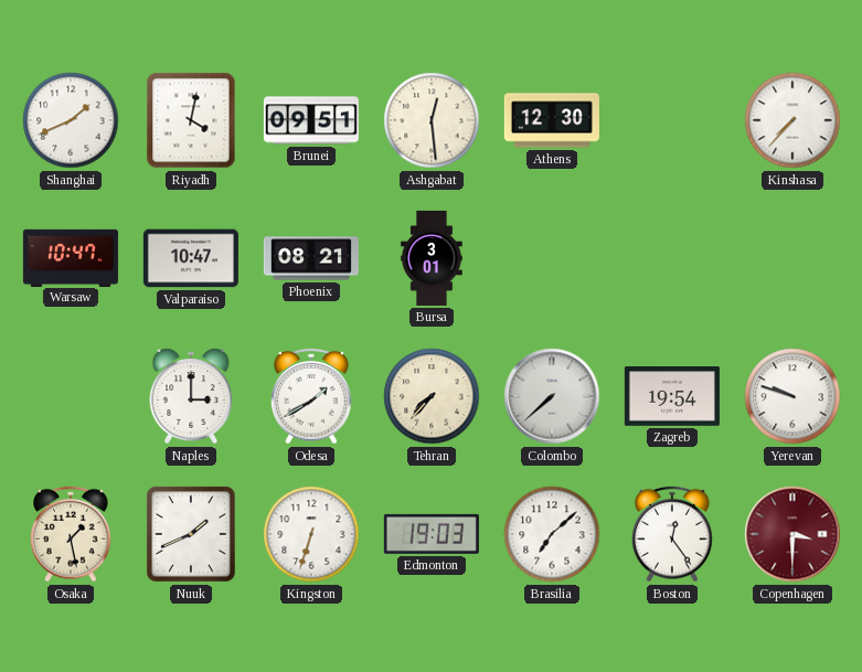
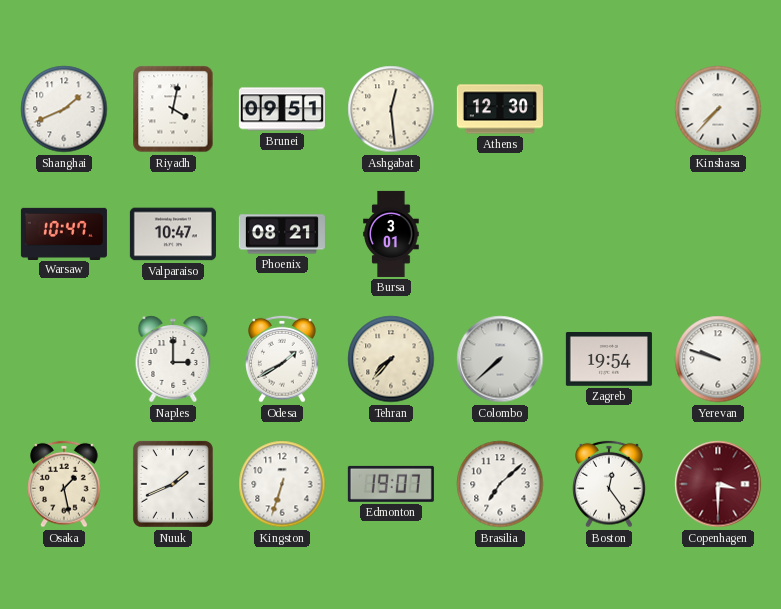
Edmonton: 19:03 -> 19:07 (391, 484)
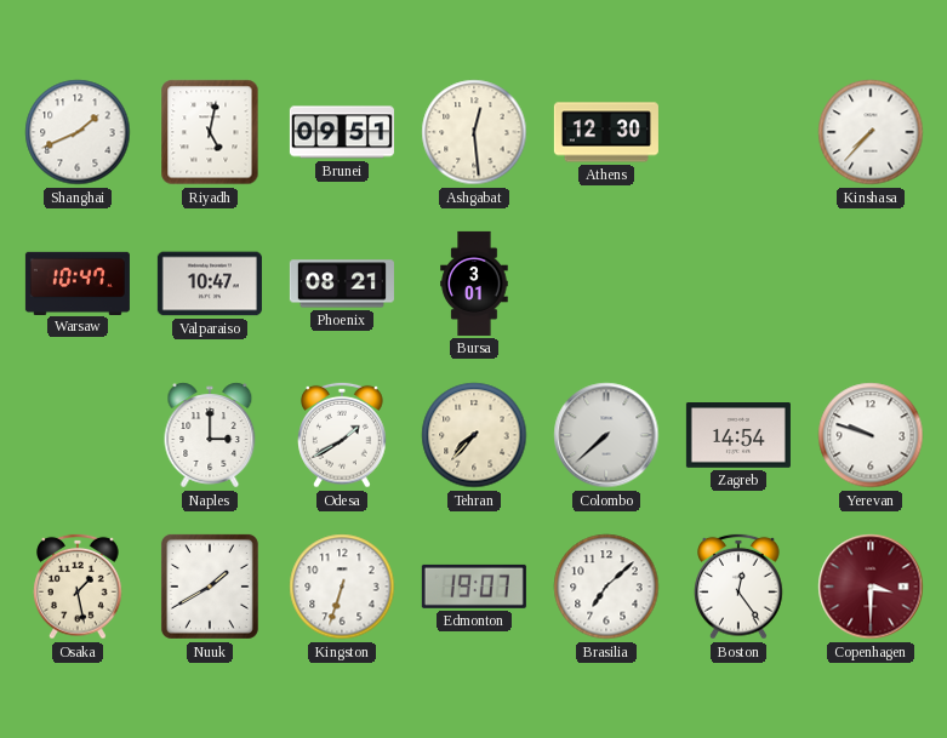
Riyadh: 4:02 -> 5:02 (210, 132)
Zagreb: 19:54 -> 14:54 (738, 435)
Nuuk: 1:41 -> 1:40 (210, 587)
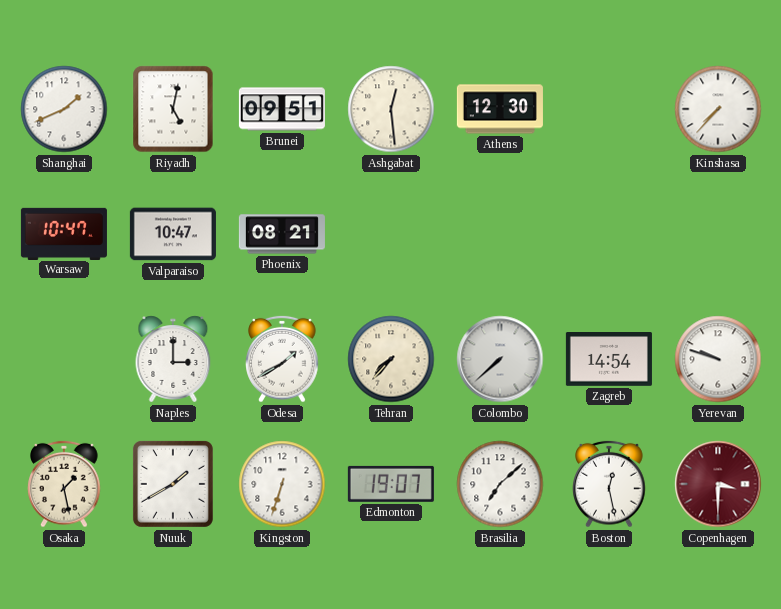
Bursa: 3:01 -> none (474, 284)
Boston: 12:24 -> 12:28 (609, 484)
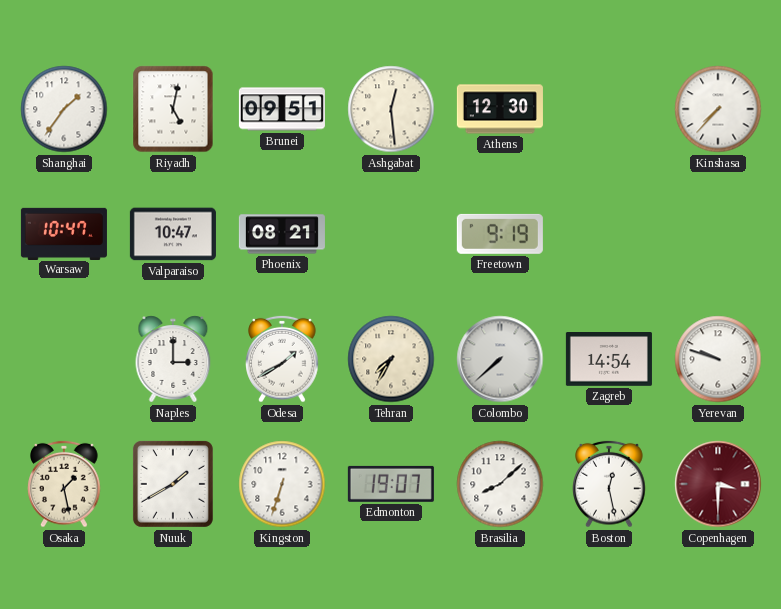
Shanghai: 1:41 -> 1:36 (64, 109)
Freetown: none -> 9:19 (500, 234)
Tehran: 7:37 -> 7:35 (391, 359)
Brasilia: 7:08 -> 8:08 (500, 484)
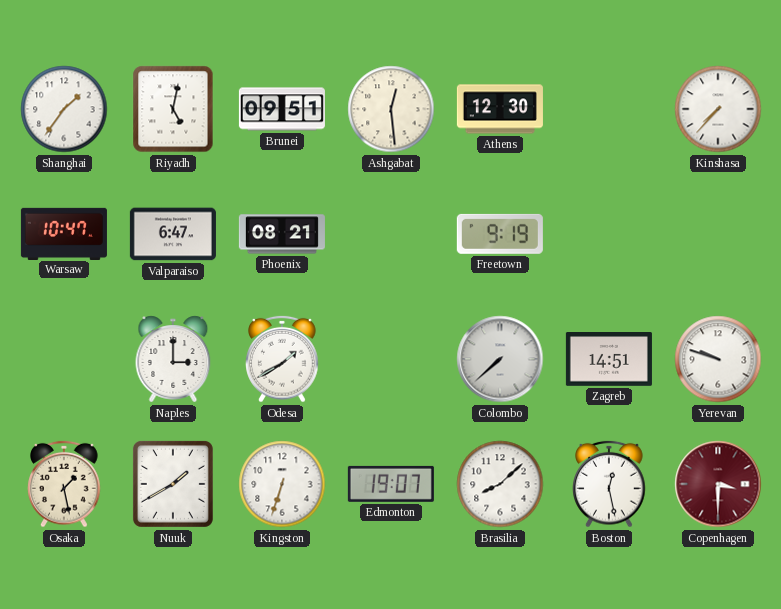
Valparaiso: 10:47 -> 6:47 (173, 234)
Tehran: 7:35 -> none (391, 359)
Zagreb: 14:54 -> 14:51 (609, 359)
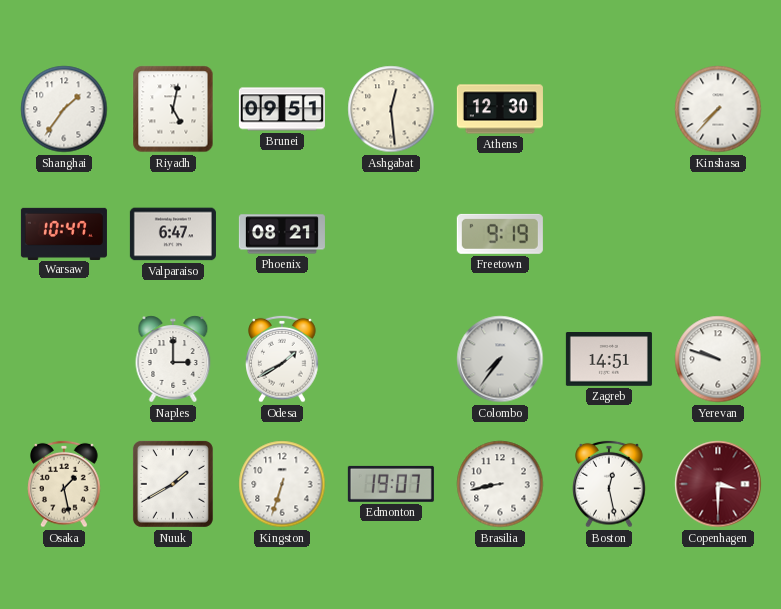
Colombo: 7:38 -> 7:36 (500, 359)
Brasilia: 8:08 -> 8:43 (500, 484)
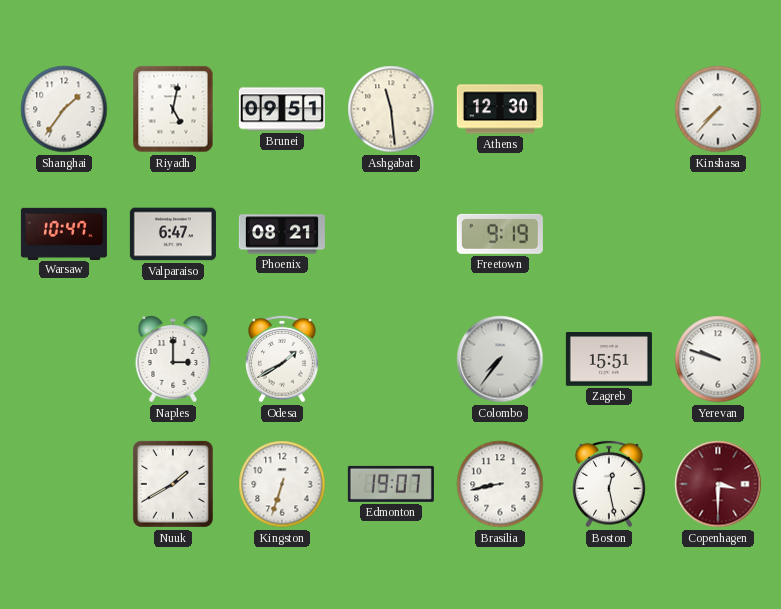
Ashgabat: 12:29 -> 11:29 (391, 109)
Zagreb: 14:51 -> 15:51 (609, 359)
Osaka: 1:28 -> none (64, 484)
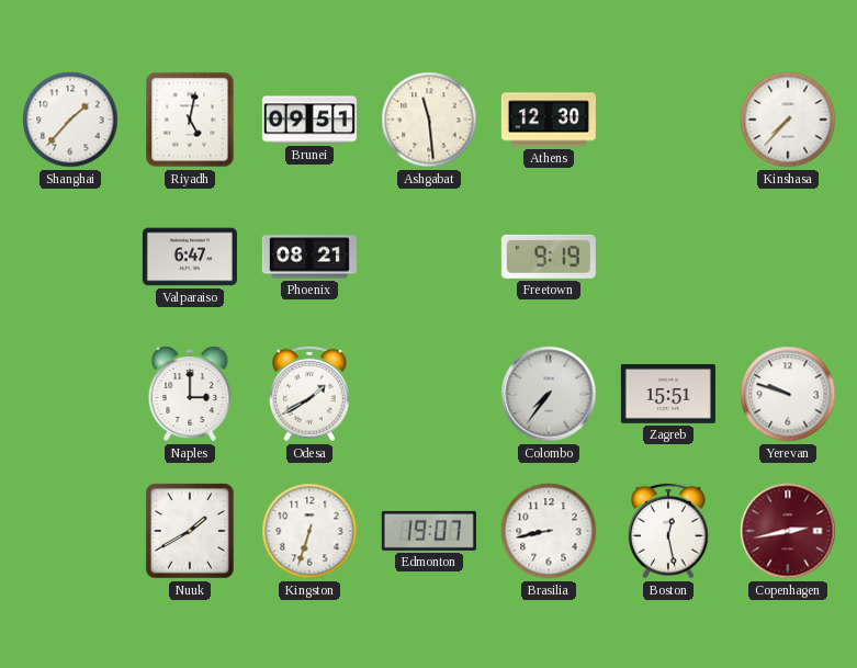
Shanghai: 1:36 -> 1:37 (70, 120)
Warsaw: 10:47 -> none (64, 233)
Copenhagen: 3:30 -> 2:43 (788, 531)
